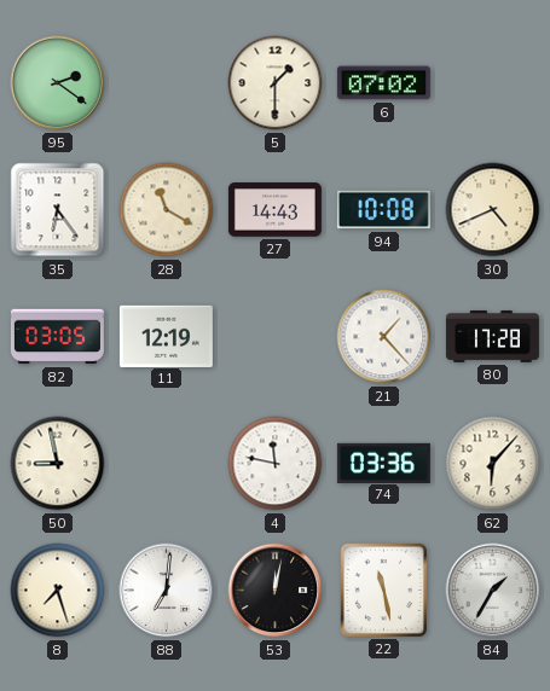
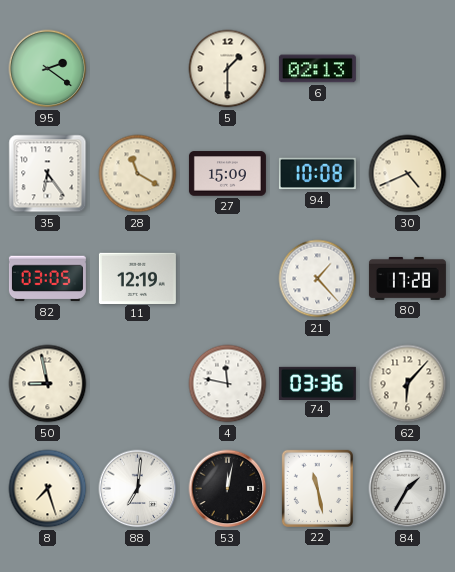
6: 07:02 -> 02:13 (317, 69)
27: 14:43 -> 15:09 (227, 174)
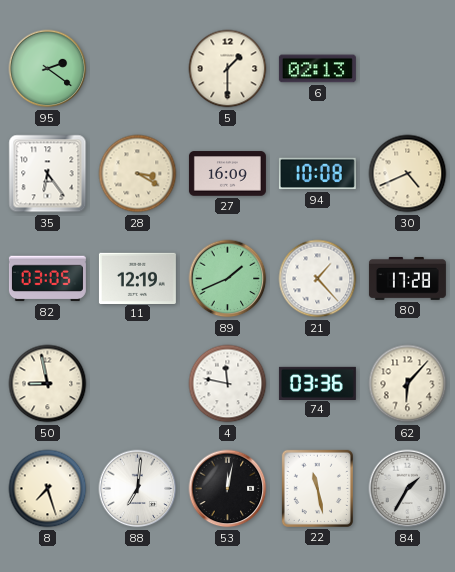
28: 11:20 -> 3:20 (138, 174)
27: 15:09 -> 16:09 (227, 174)
89: none -> 1:41 (228, 279)
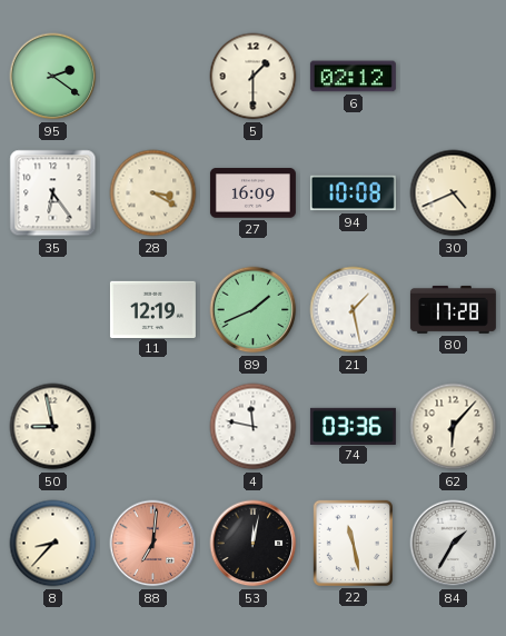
6: 02:13 -> 02:12 (353, 77)
82: 03:05 -> none (47, 279)
21: 1:23 -> 1:28 (354, 310)
8: 7:27 -> 8:37 (53, 544)
88 dial: white -> salmon (153, 544)
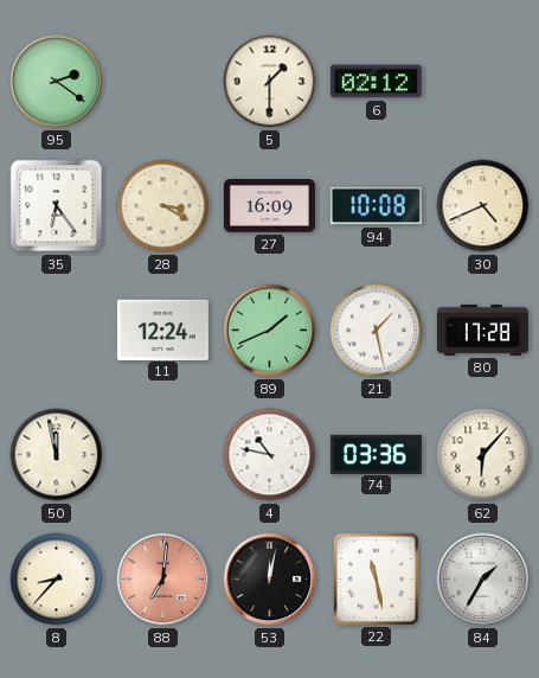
11: 12:19 -> 12:24 (162, 330)
50: 8:58 -> 11:58 (57, 455)
4: 11:47 -> 10:47 (270, 455)
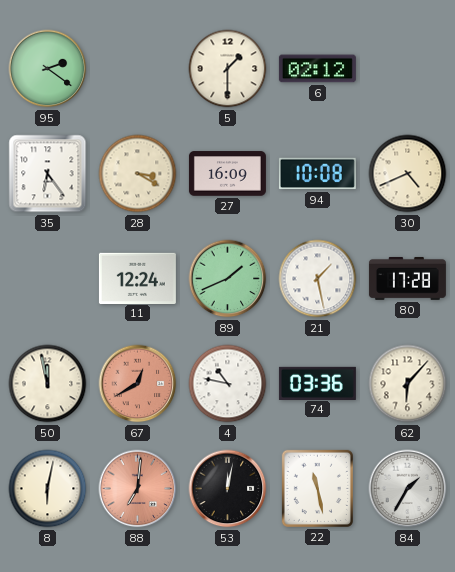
67: none -> 12:40 (138, 384)
8: 8:37 -> 6:02 (48, 489)
